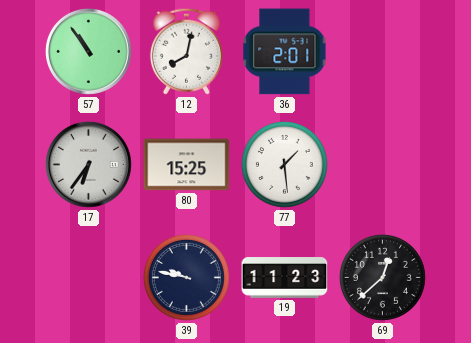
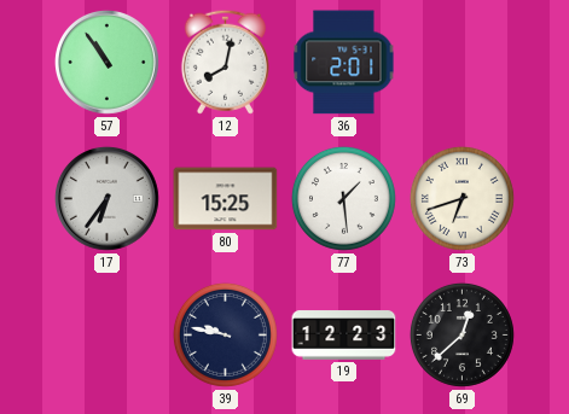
73: none -> 6:42 (461, 198)
19: 11:23 -> 12:23 (344, 336)
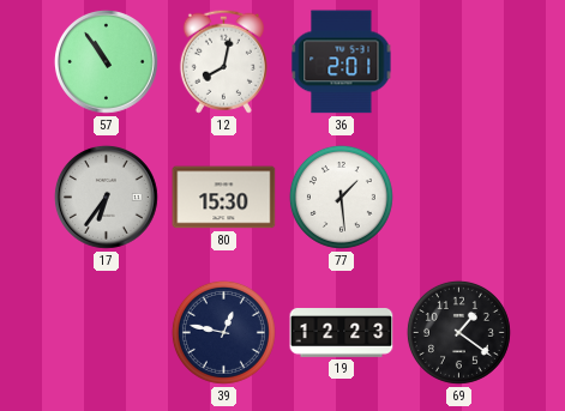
80: 15:25 -> 15:30 (224, 198)
73: 6:42 -> none (461, 198)
39: 9:47 -> 12:47 (223, 332)
69: 12:38 -> 1:21 (458, 332)
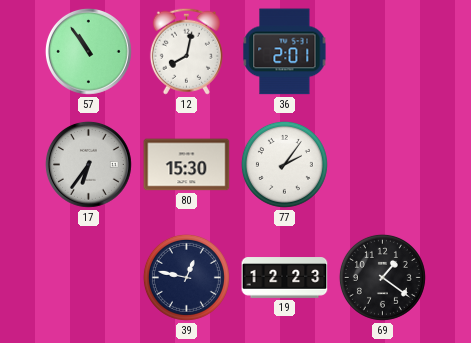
77: 1:29 -> 2:06 (284, 164)
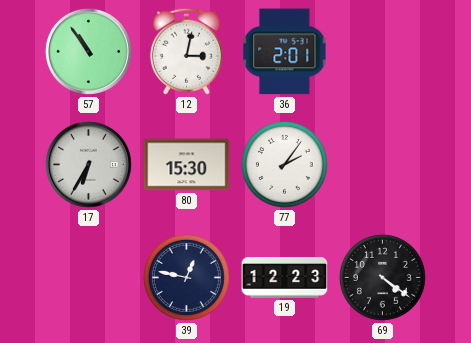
12: 8:02 -> 3:02 (186, 51)
17: 6:36 -> 6:35 (89, 165)
69: 1:21 -> 4:21 (382, 277)
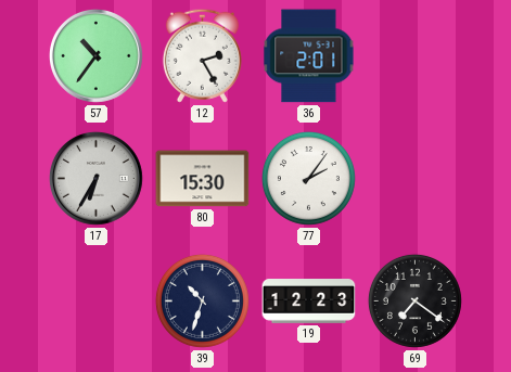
57: 10:54 -> 10:36 (97, 56)
12: 3:02 -> 2:25 (202, 55)
39: 12:47 -> 10:33 (202, 300)
69: 4:21 -> 7:21 (414, 300)
